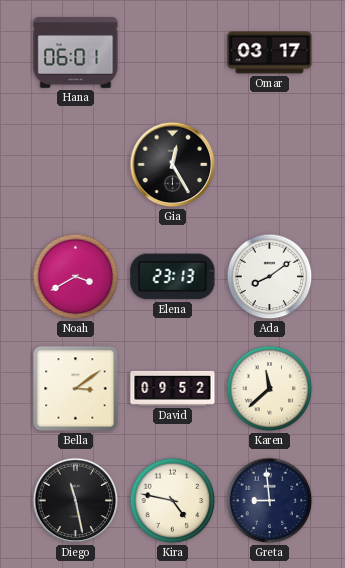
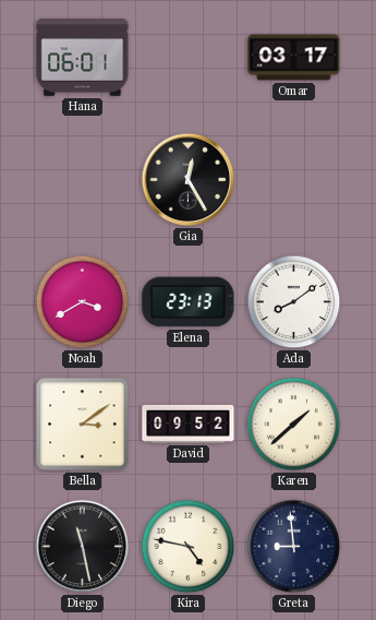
Karen: 11:38 -> 1:38 (294, 425)
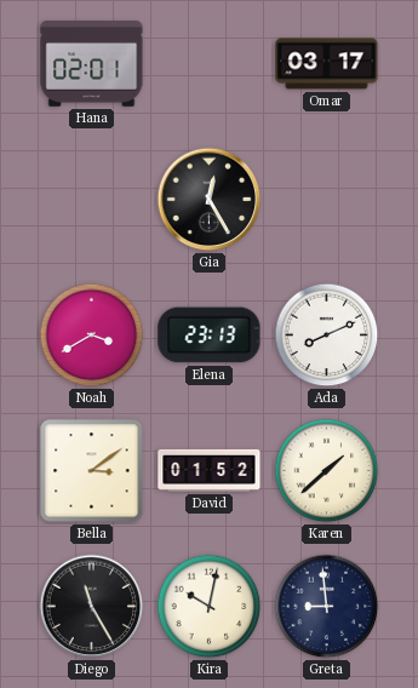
Hana: 06:01 -> 02:01 (92, 64)
Ada: 8:09 -> 8:11 (327, 336)
David: 09:52 -> 01:52 (210, 470)
Diego: 11:28 -> 11:25 (92, 607)
Kira: 4:47 -> 10:02 (210, 607)
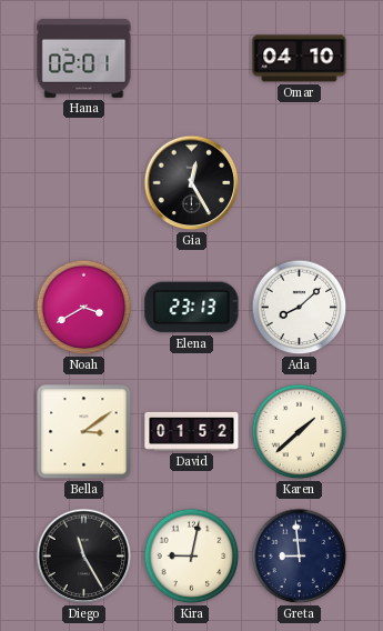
Omar: 03:17 -> 04:10 (300, 59)
Ada: 8:11 -> 8:08 (300, 308)
Kira: 10:02 -> 9:02 (192, 557)
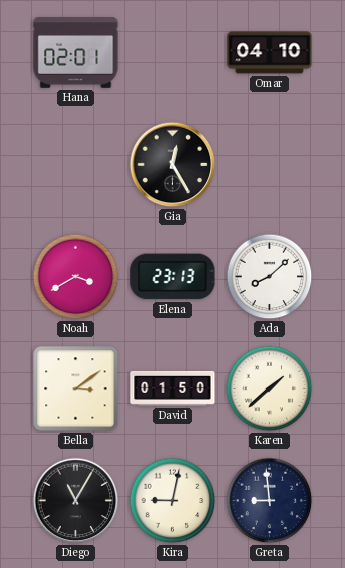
David: 01:52 -> 01:50 (173, 388)
Diego: 11:25 -> 11:05 (76, 501)
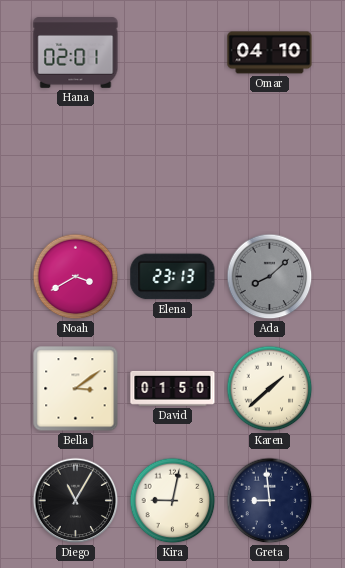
Gia: 12:25 -> none (173, 165)
Ada dial: white -> grey (270, 277)
